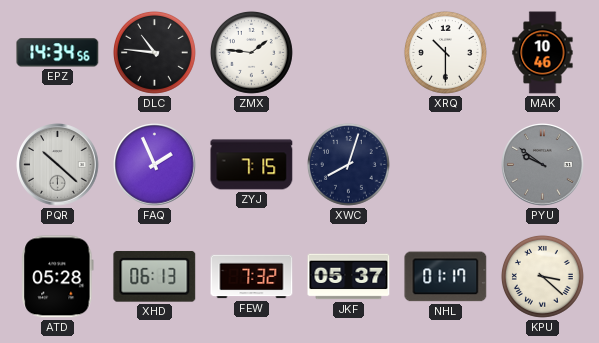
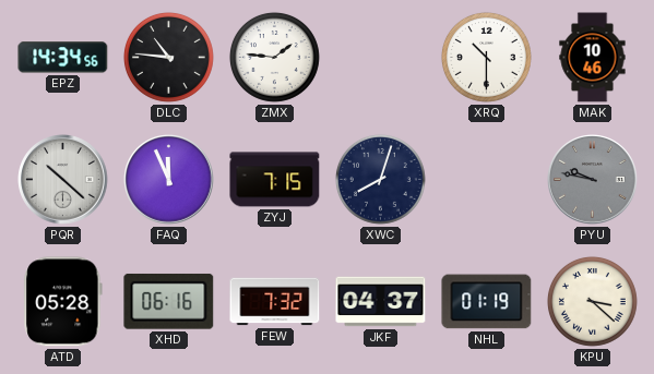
FAQ: 1:56 -> 11:56 (169, 180)
PYU: 9:51 -> 9:47 (593, 180)
XHD: 06:13 -> 06:16 (169, 301)
JKF: 05:37 -> 04:37 (381, 302)
NHL: 01:17 -> 01:19 (487, 302)
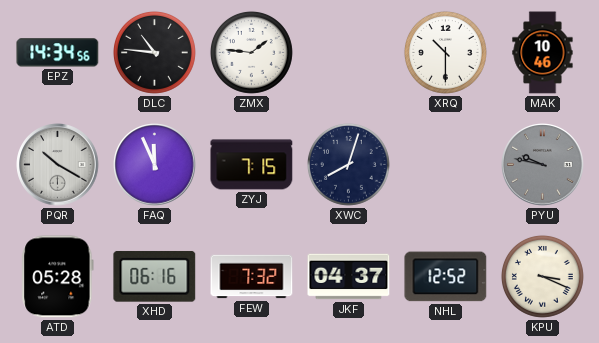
PQR: 10:22 -> 10:20 (58, 165)
NHL: 01:19 -> 12:52 (446, 277)
KPU: 3:22 -> 3:19 (542, 276)
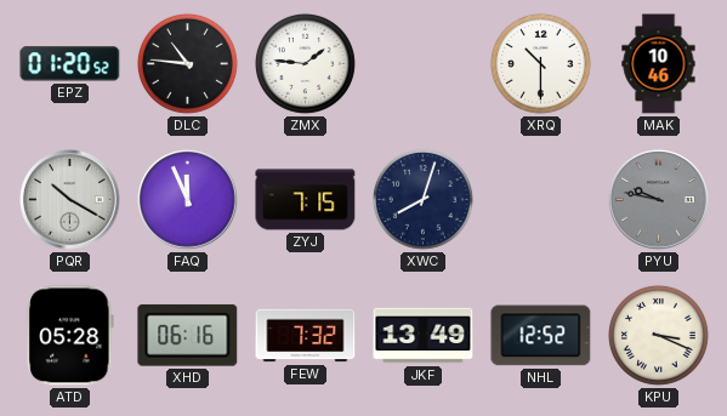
EPZ: 14:34 -> 01:20 (70, 64)
JKF: 04:37 -> 13:49 (424, 336)
